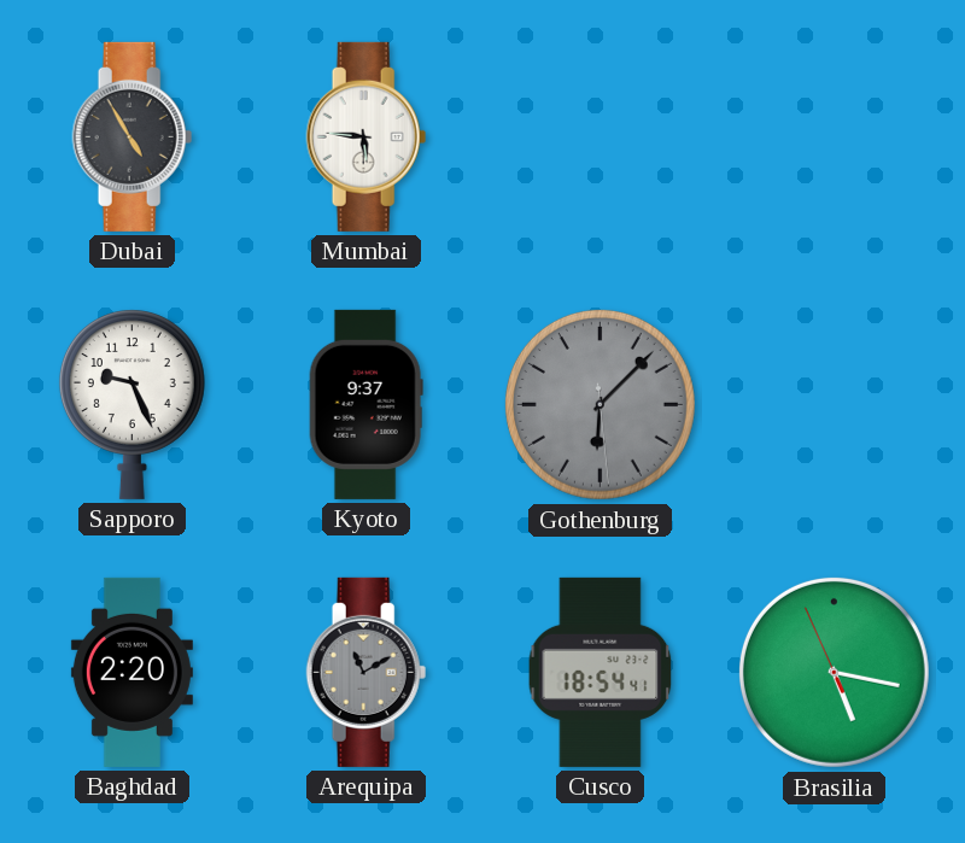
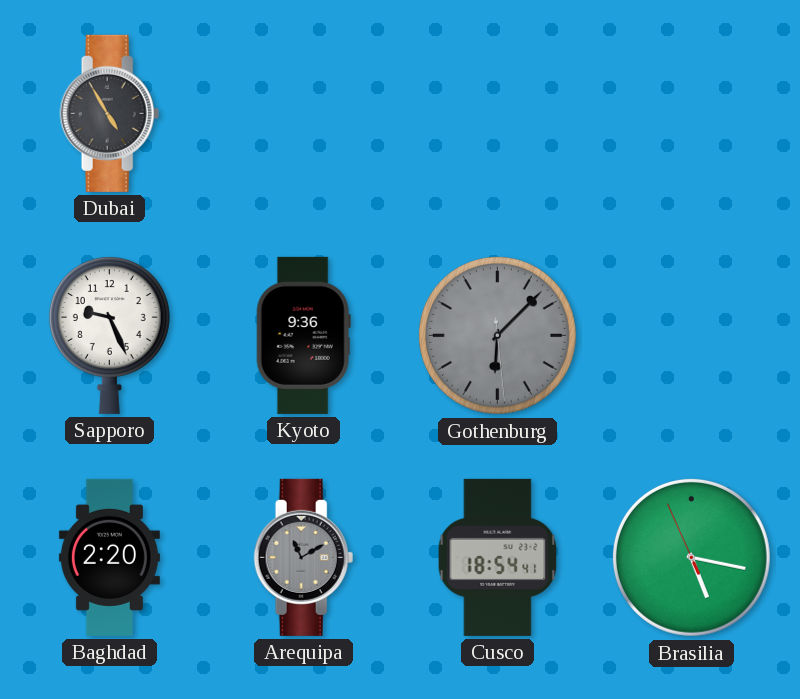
Mumbai: 5:46 -> none (367, 136)
Kyoto: 9:37 -> 9:36 (303, 335)
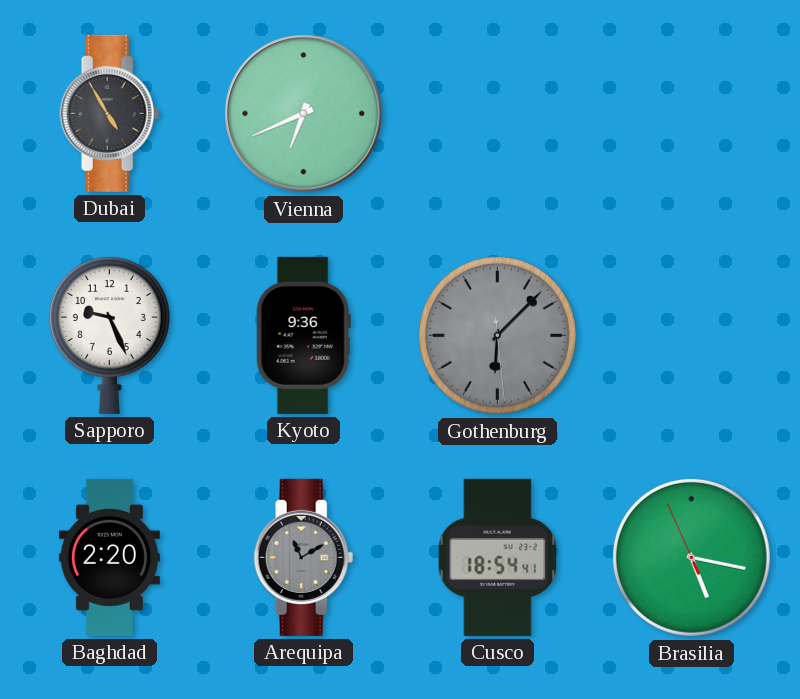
Vienna: none -> 6:41 (304, 114)
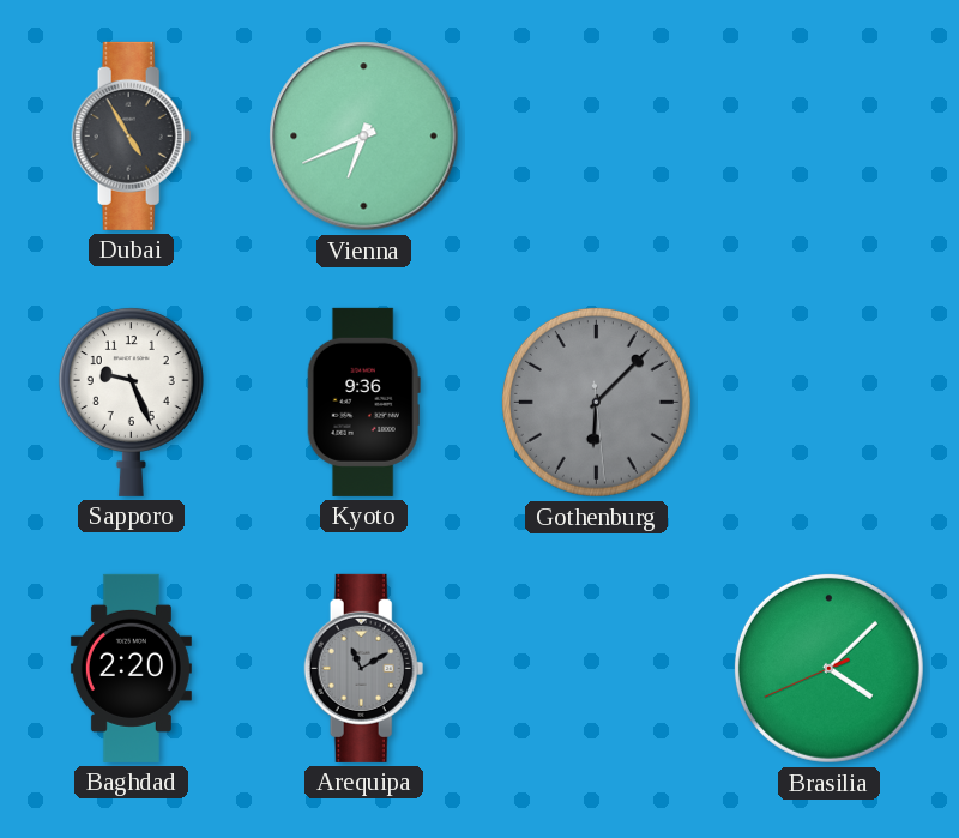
Cusco: 18:54 -> none (498, 557)
Brasilia: 5:16 -> 4:07 (828, 668)
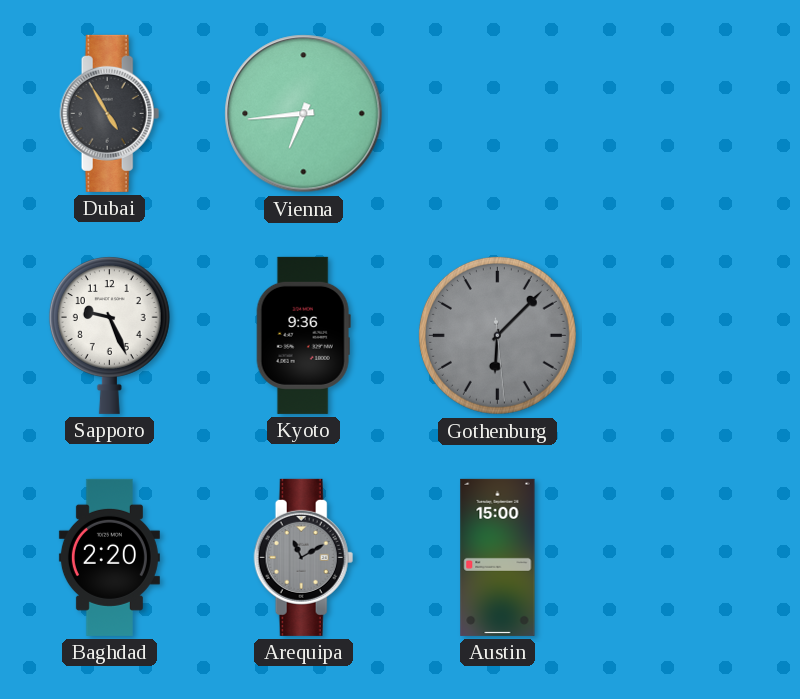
Vienna: 6:41 -> 6:44 (304, 114)
Austin: none -> 15:00 (498, 557)
Brasilia: 4:07 -> none (828, 668)
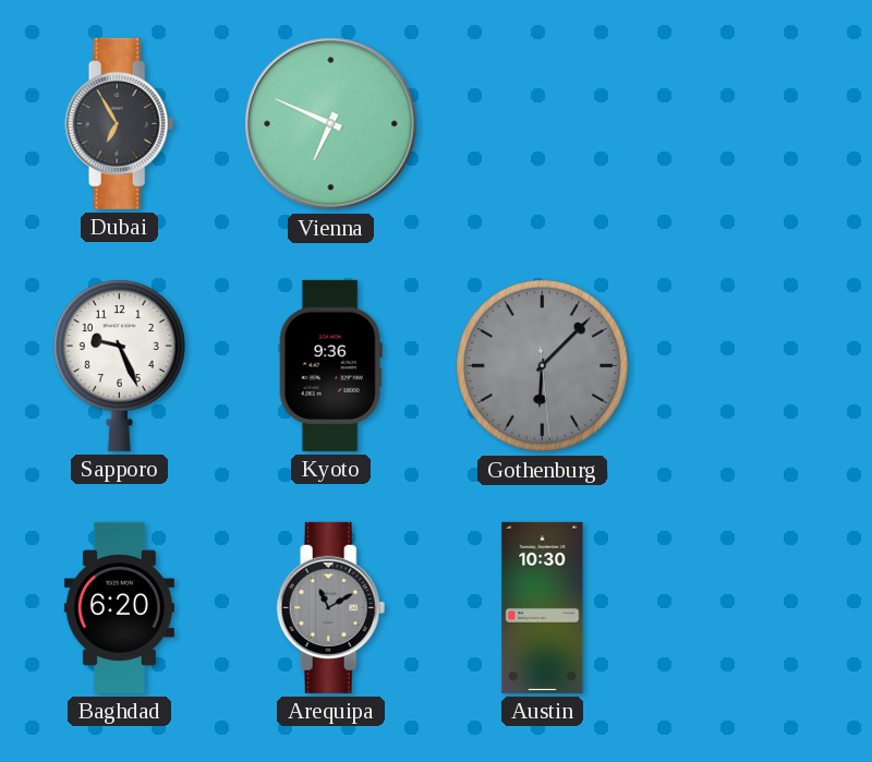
Dubai: 4:55 -> 6:55 (120, 123)
Vienna: 6:44 -> 6:49 (331, 124)
Baghdad: 2:20 -> 6:20 (119, 607)
Austin: 15:00 -> 10:30 (543, 607)
